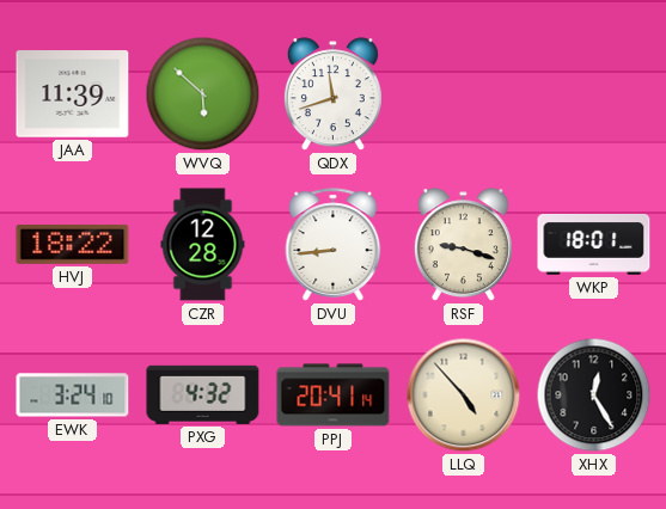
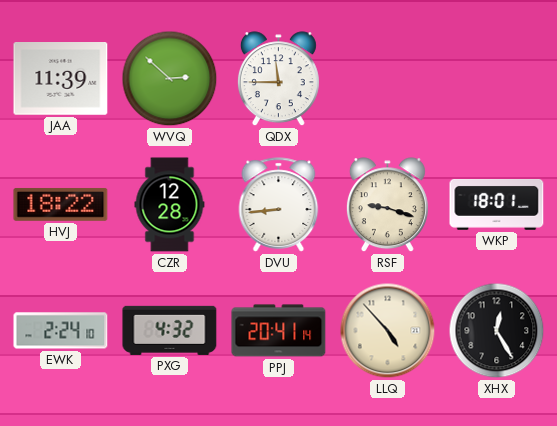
WVQ: 5:52 -> 2:52 (170, 79)
QDX: 11:42 -> 11:45 (278, 79)
EWK: 3:24 -> 2:24 (61, 331)
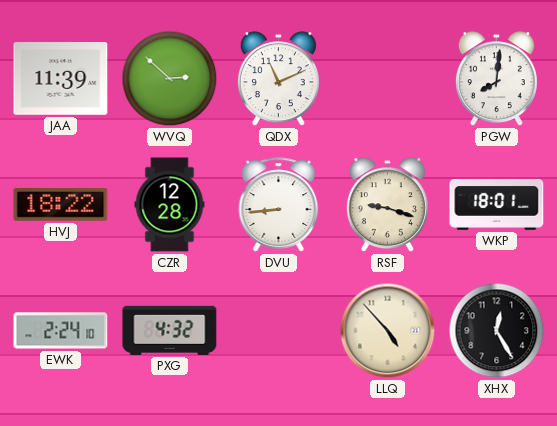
QDX: 11:45 -> 11:11 (278, 79)
PGW: none -> 8:01 (496, 79)
PPJ: 20:41 -> none (279, 331)
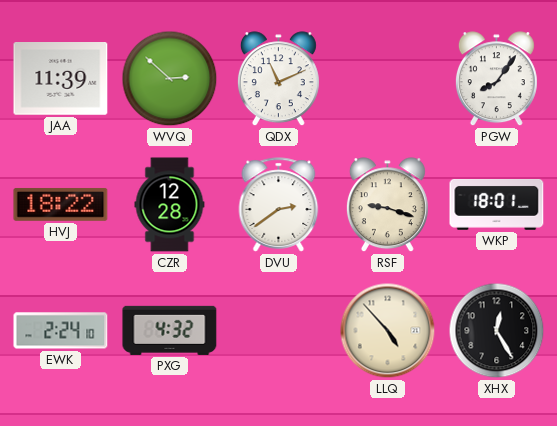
PGW: 8:01 -> 8:06 (496, 79)
DVU: 8:44 -> 2:39 (279, 205)
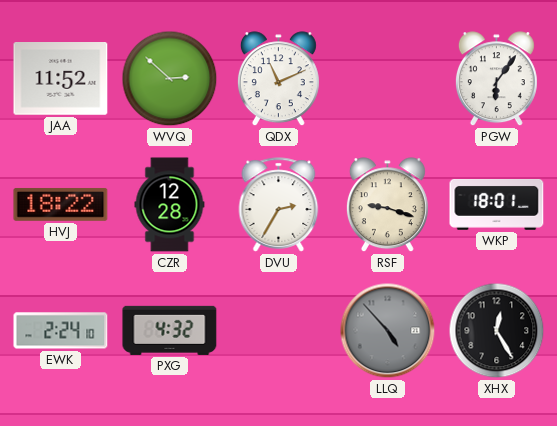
JAA: 11:39 -> 11:52 (61, 79)
PGW: 8:06 -> 6:06 (496, 79)
DVU: 2:39 -> 2:35 (279, 205)
LLQ dial: cream -> grey (388, 331)
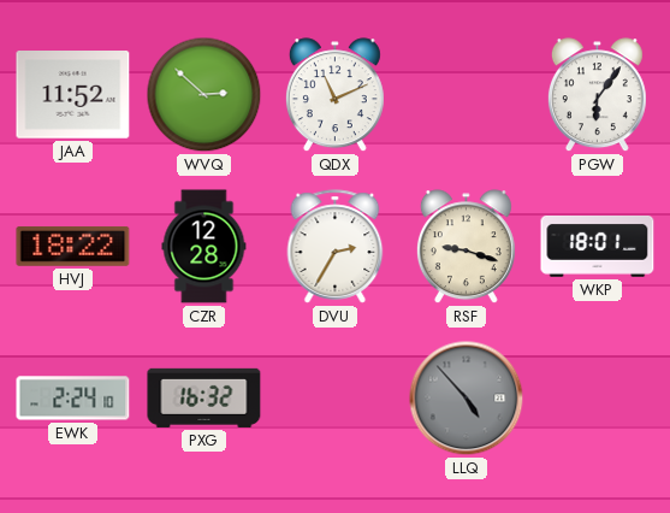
PXG: 4:32 -> 16:32 (204, 397)
XHX: 12:25 -> none (497, 331)
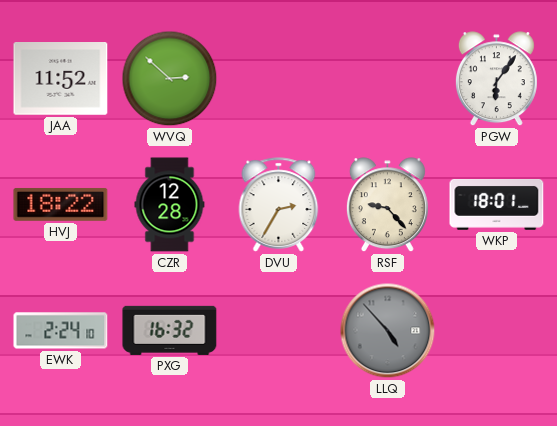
QDX: 11:11 -> none (334, 95)
RSF: 9:18 -> 9:23 (387, 205)
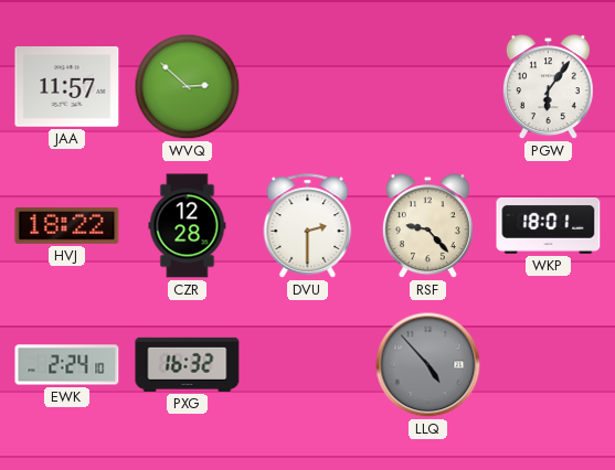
JAA: 11:52 -> 11:57 (67, 87)
DVU: 2:35 -> 2:30 (308, 226)
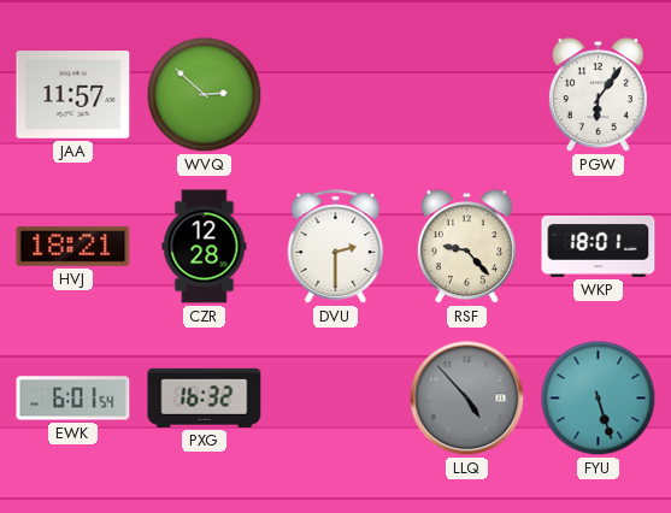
HVJ: 18:22 -> 18:21 (73, 246)
EWK: 2:24 -> 6:01 (73, 399)
FYU: none -> 5:27 (599, 399)
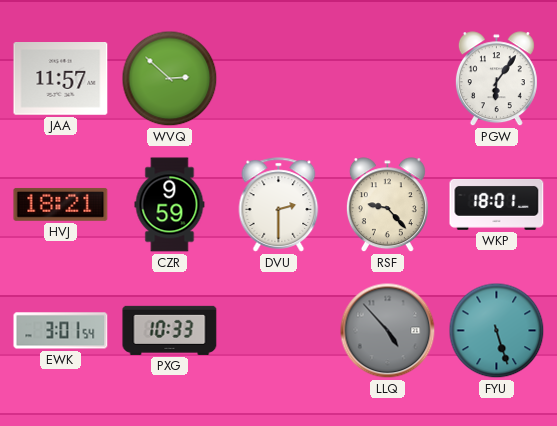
CZR: 12:28 -> 9:59 (170, 205)
EWK: 6:01 -> 3:01 (61, 331)
PXG: 16:32 -> 10:33 (170, 330)
